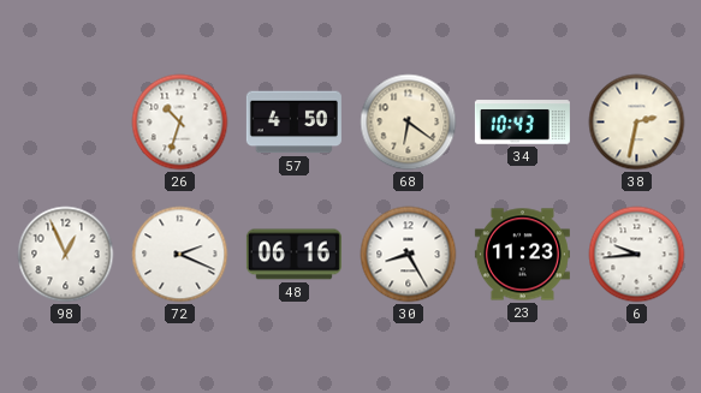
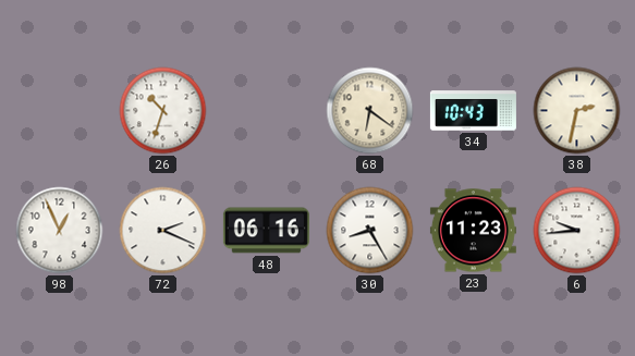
57: 4:50 -> none (293, 123)
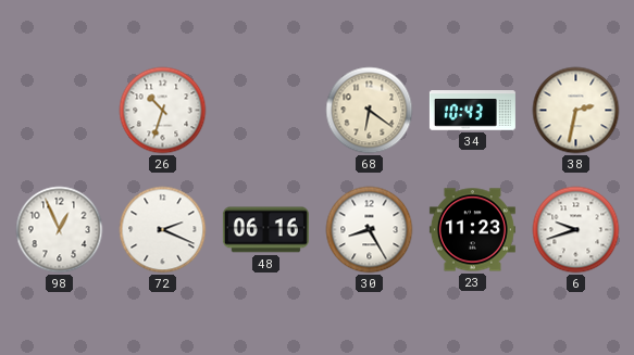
6: 9:44 -> 9:42 (576, 230)
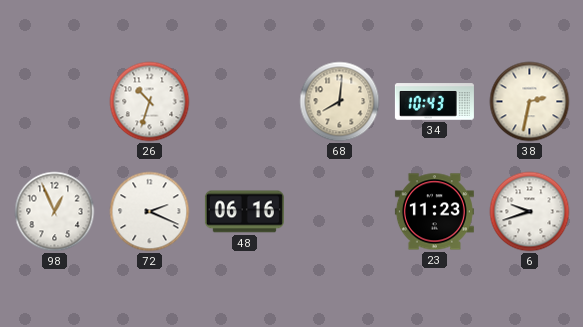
68: 6:21 -> 8:01 (340, 102)
30: 8:25 -> none (370, 230)
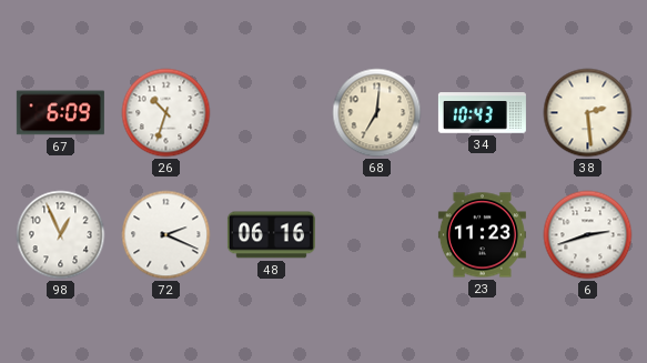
67: none -> 6:09 (60, 113)
68: 8:01 -> 7:01 (377, 113)
38: 2:32 -> 2:29 (588, 113)
6: 9:42 -> 2:42 (588, 235)
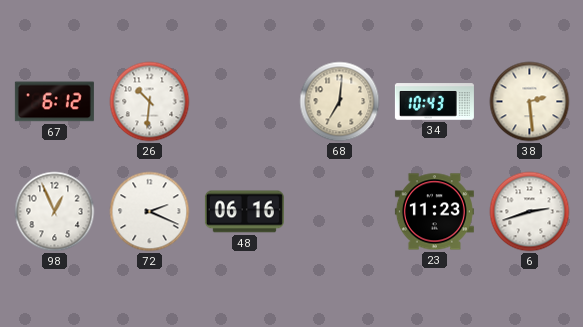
67: 6:09 -> 6:12 (54, 102)
26: 10:33 -> 10:31 (150, 102)
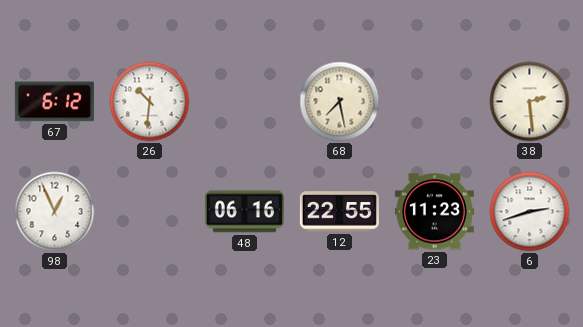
68: 7:01 -> 7:28 (340, 102)
34: 10:43 -> none (434, 102)
72: 2:19 -> none (150, 212)
12: none -> 22:55 (339, 212)
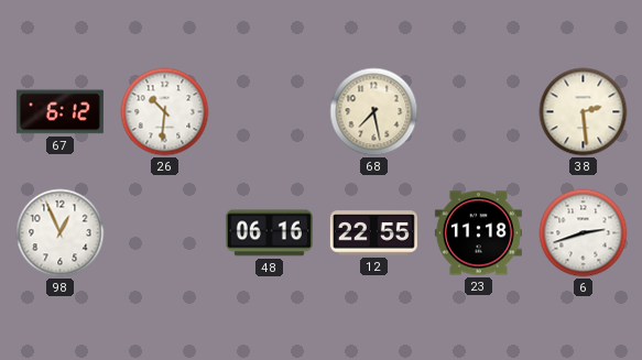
23: 11:23 -> 11:18 (478, 233)
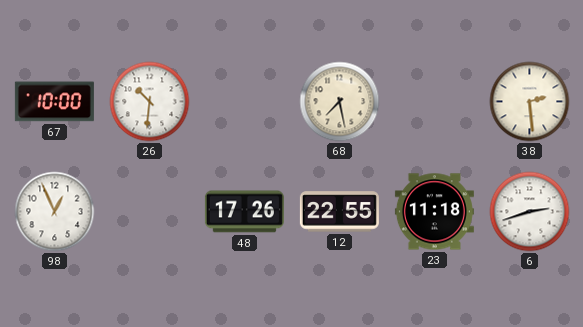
67: 6:12 -> 10:00 (54, 102)
48: 06:16 -> 17:26 (244, 212)
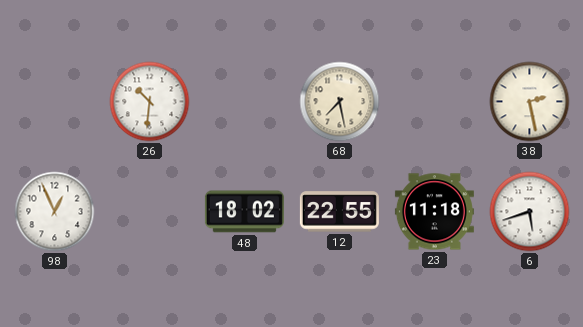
67: 10:00 -> none (54, 102)
38: 2:29 -> 2:28 (530, 102)
48: 17:26 -> 18:02 (244, 212)
6: 2:42 -> 5:42 (530, 212)
